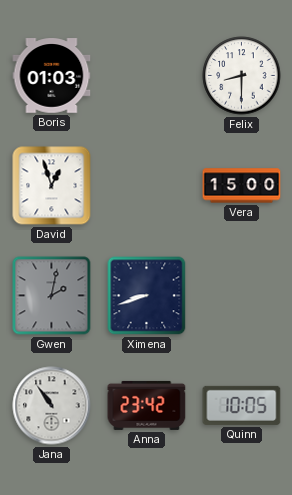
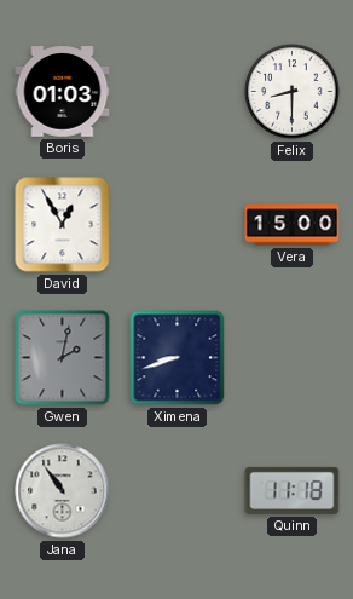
David: 12:57 -> 12:55 (63, 225)
Anna: 23:42 -> none (147, 405)
Quinn: 10:05 -> 11:18 (293, 490)
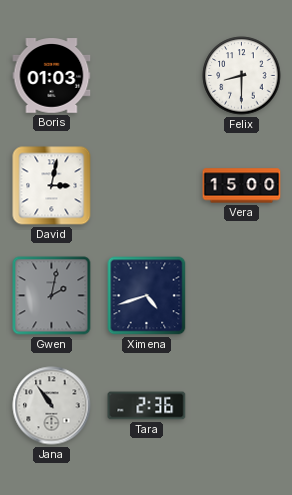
David: 12:55 -> 3:02 (52, 186)
Ximena: 8:42 -> 4:42 (147, 296)
Tara: none -> 2:36 (147, 406)
Quinn: 11:18 -> none (293, 490)
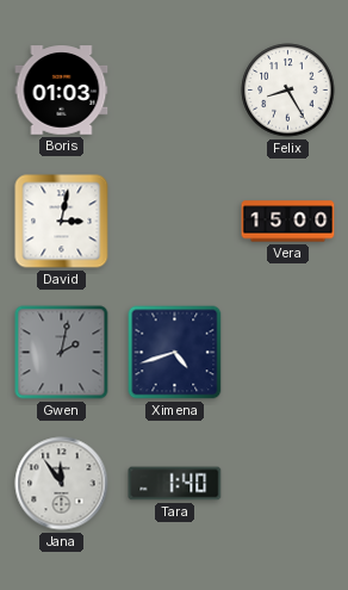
Felix: 8:30 -> 8:25 (288, 91)
Jana: 10:54 -> 11:54 (62, 484)
Tara: 2:36 -> 1:40 (175, 484)
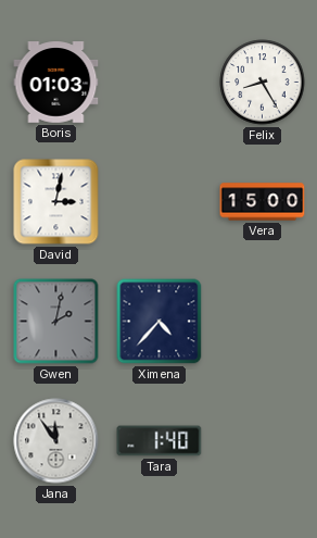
Ximena: 4:42 -> 4:37 (160, 322)
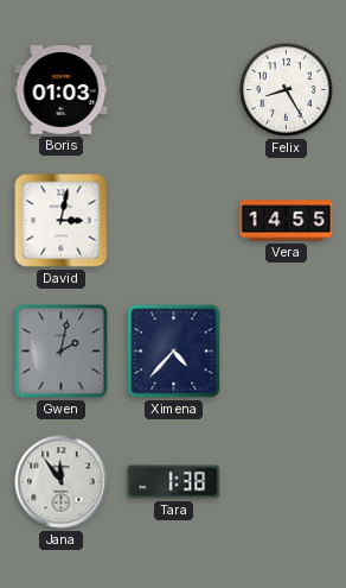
Vera: 15:00 -> 14:55 (287, 221)
Tara: 1:40 -> 1:38 (174, 482)
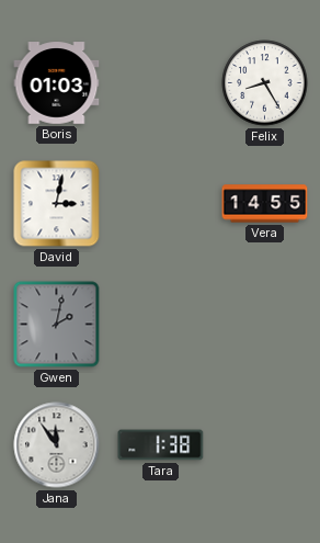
Ximena: 4:37 -> none (174, 352)
